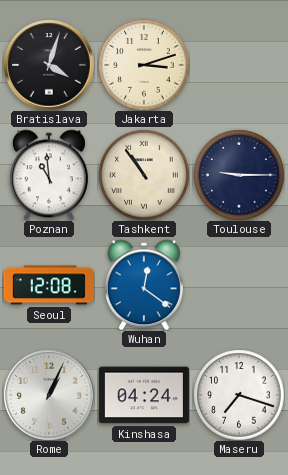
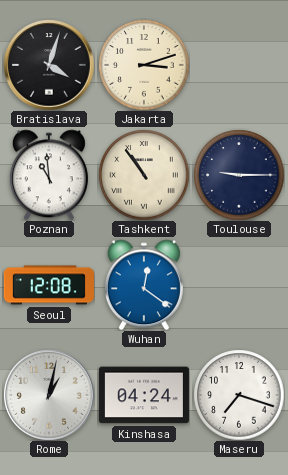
Rome: 1:04 -> 1:02 (49, 395)
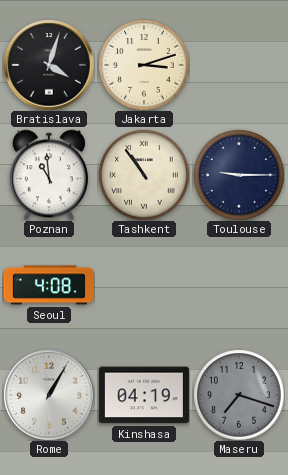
Seoul: 12:08 -> 4:08 (49, 285)
Wuhan: 12:21 -> none (144, 285)
Rome: 1:02 -> 1:05 (49, 395)
Kinshasa: 04:24 -> 04:19 (144, 395)
Maseru dial: white -> grey (239, 395)
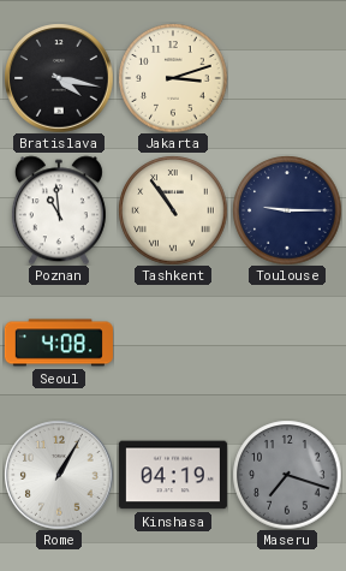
Bratislava: 4:03 -> 4:17 (59, 78)
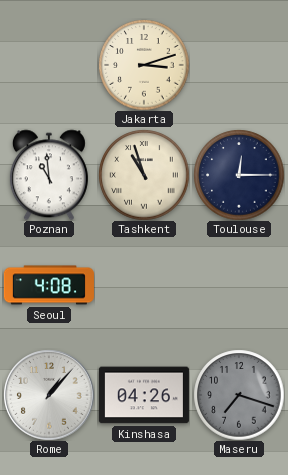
Bratislava: 4:17 -> none (59, 78)
Tashkent: 10:54 -> 10:57 (144, 175)
Toulouse: 9:15 -> 12:15 (239, 175)
Rome: 1:05 -> 1:07 (49, 395)
Kinshasa: 04:19 -> 04:26 (144, 395)
